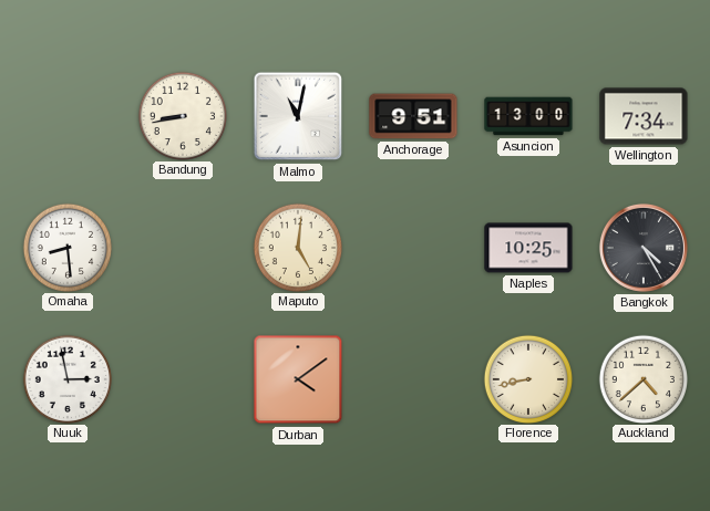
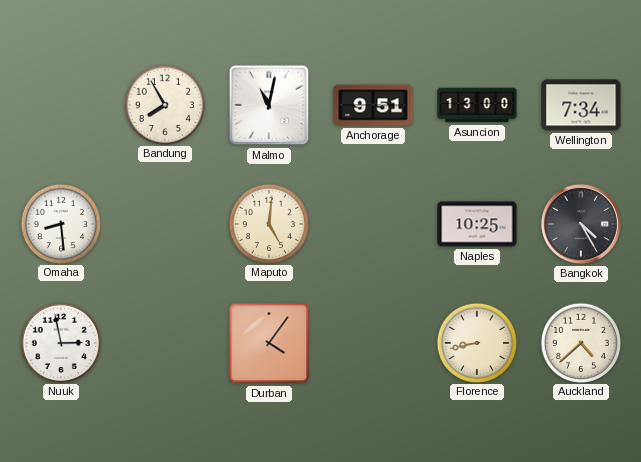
Bandung: 8:43 -> 7:55 (164, 104)
Durban: 4:09 -> 4:06 (269, 343)
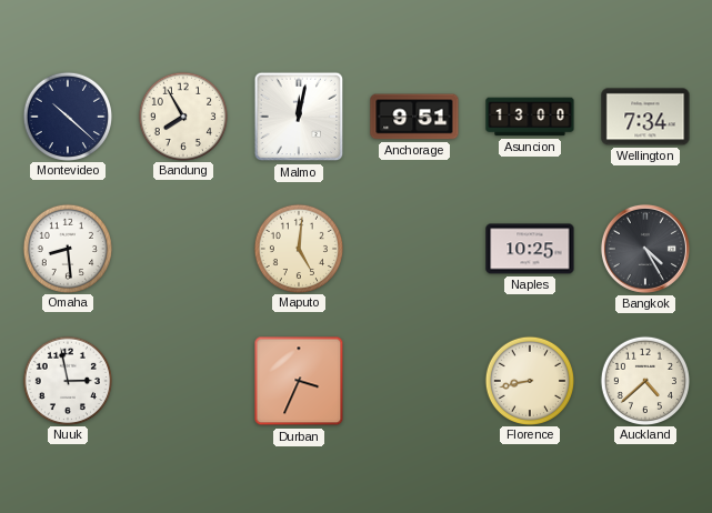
Montevideo: none -> 10:22 (67, 115)
Malmo: 11:02 -> 12:02 (299, 117)
Durban: 4:06 -> 3:34 (299, 381)
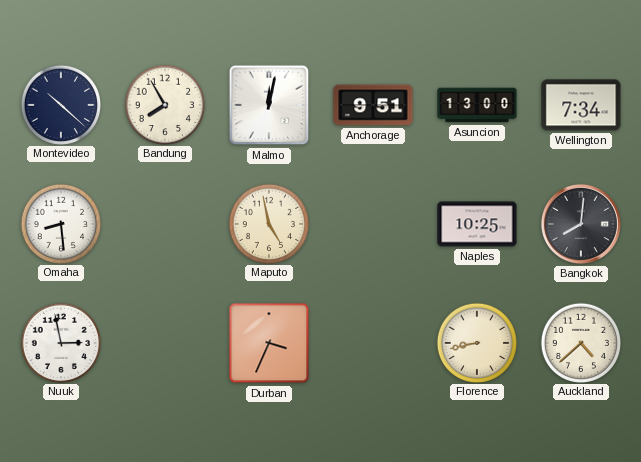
Maputo: 5:01 -> 4:58 (268, 223)
Bangkok: 4:25 -> 8:01 (581, 224)
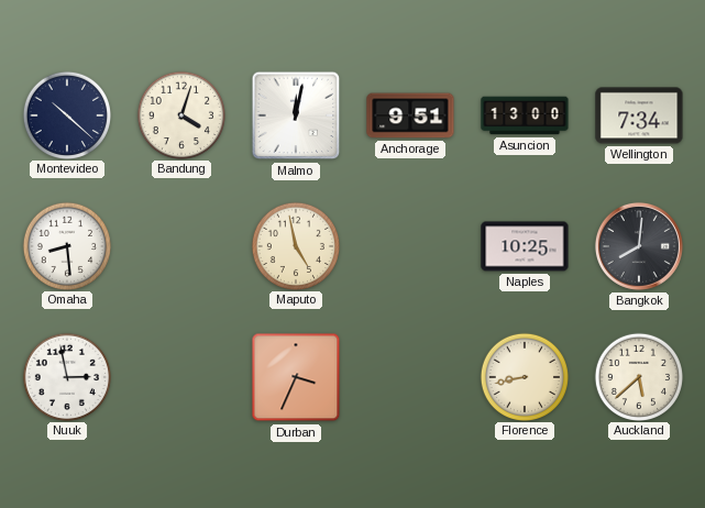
Bandung: 7:55 -> 4:03 (180, 114)
Auckland: 4:38 -> 5:38 (638, 376)
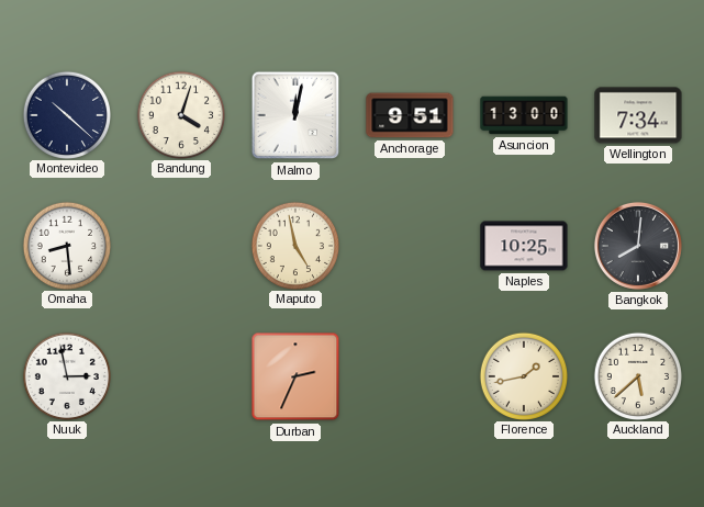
Durban: 3:34 -> 2:34 (295, 376)
Florence: 8:43 -> 1:43 (523, 375)
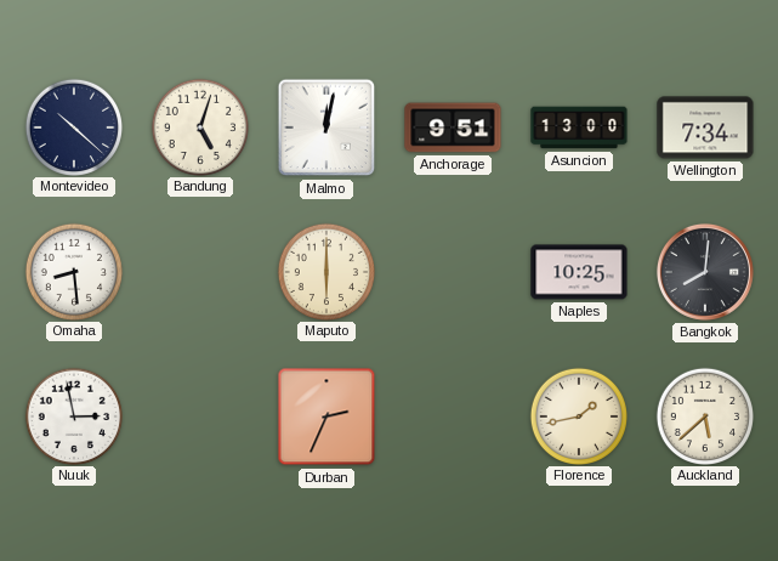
Bandung: 4:03 -> 5:03 (199, 126)
Maputo: 4:58 -> 6:00 (325, 271)
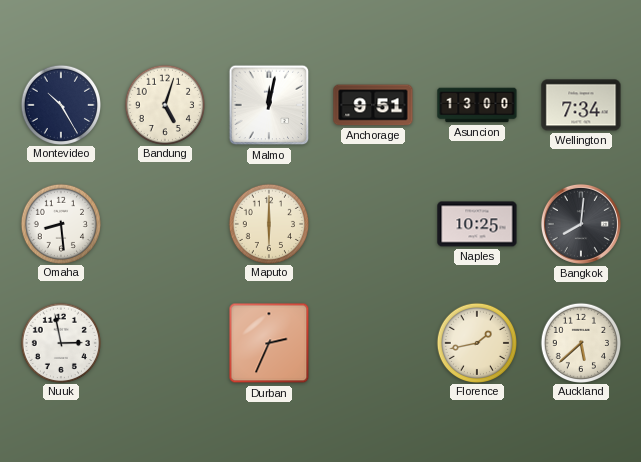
Montevideo: 10:22 -> 10:25 (60, 104)
